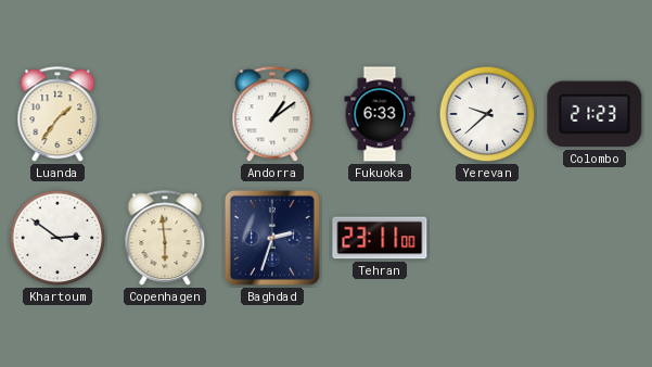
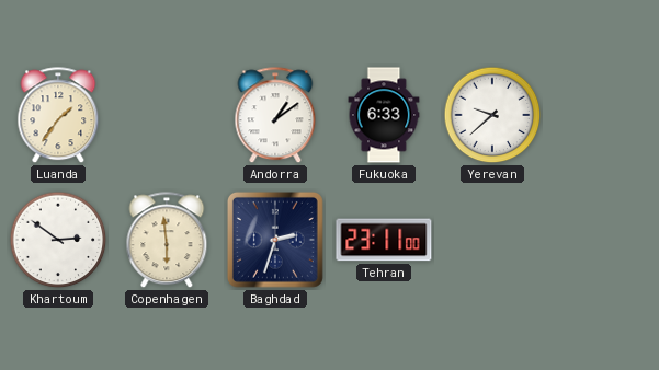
Colombo: 21:23 -> none (595, 114)
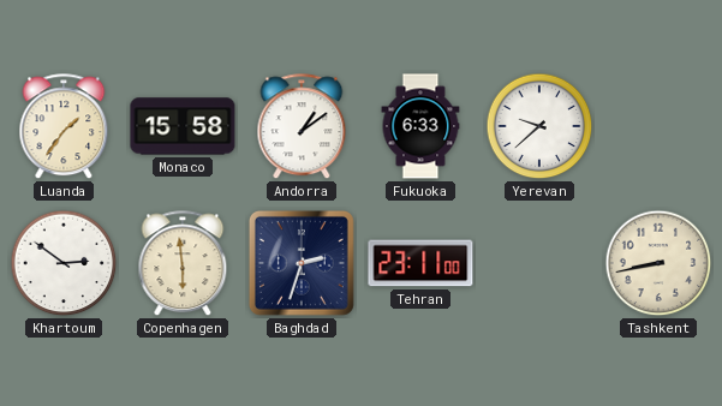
Monaco: none -> 15:58 (183, 126)
Tashkent: none -> 8:43 (658, 263)
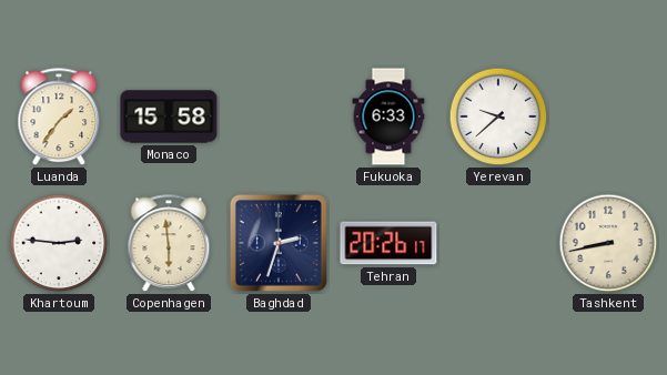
Andorra: 1:09 -> none (302, 127)
Khartoum: 2:51 -> 2:46 (59, 243)
Tehran: 23:11 -> 20:26 (388, 243)
